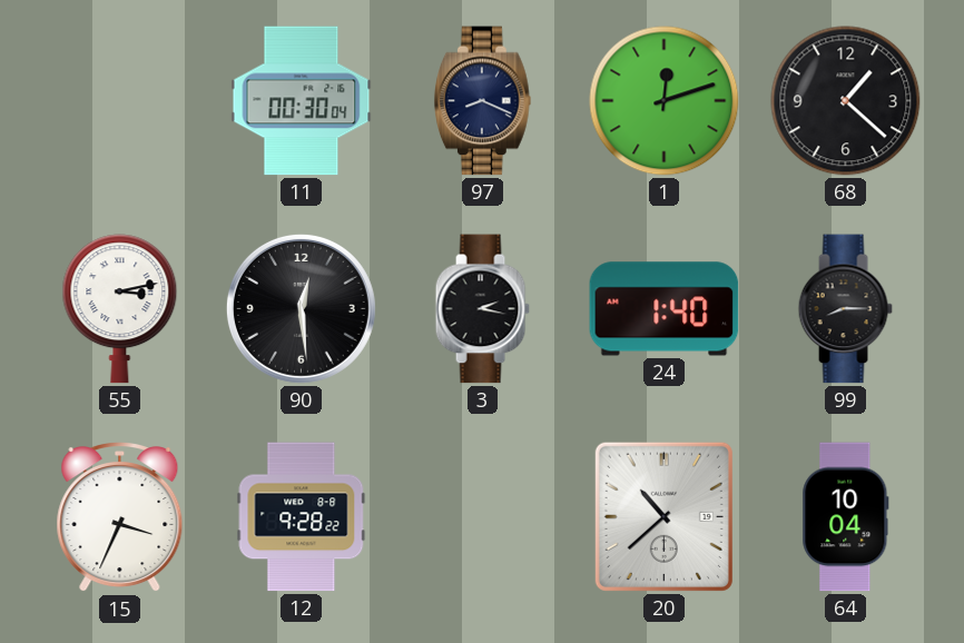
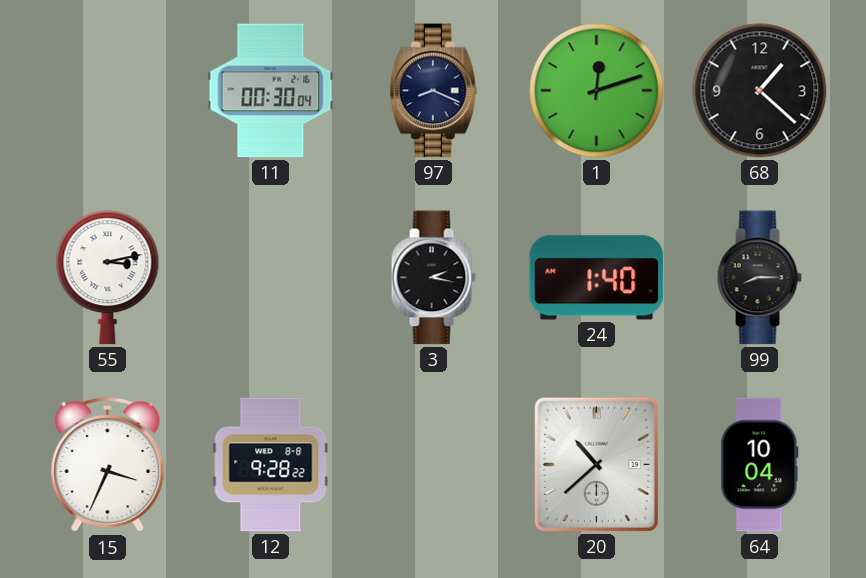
90: 12:29 -> none (301, 308)
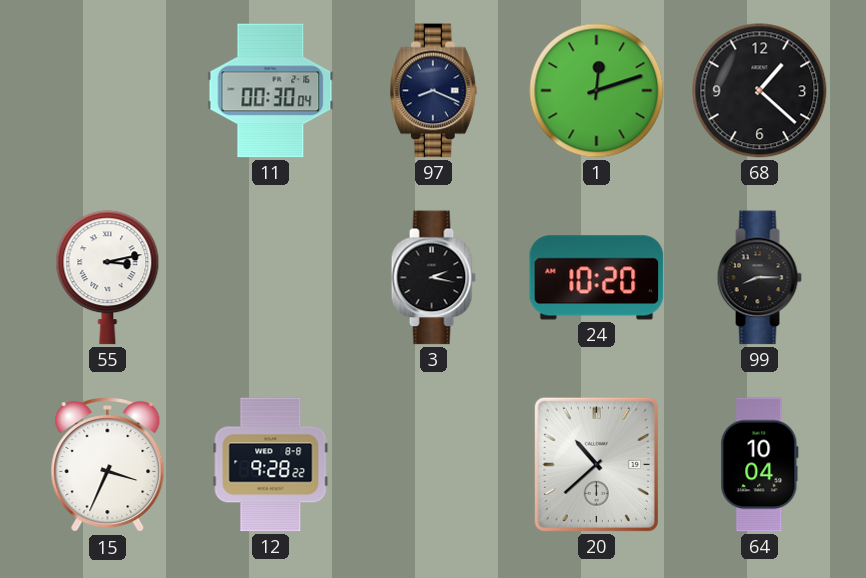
24: 1:40 -> 10:20 (597, 278)
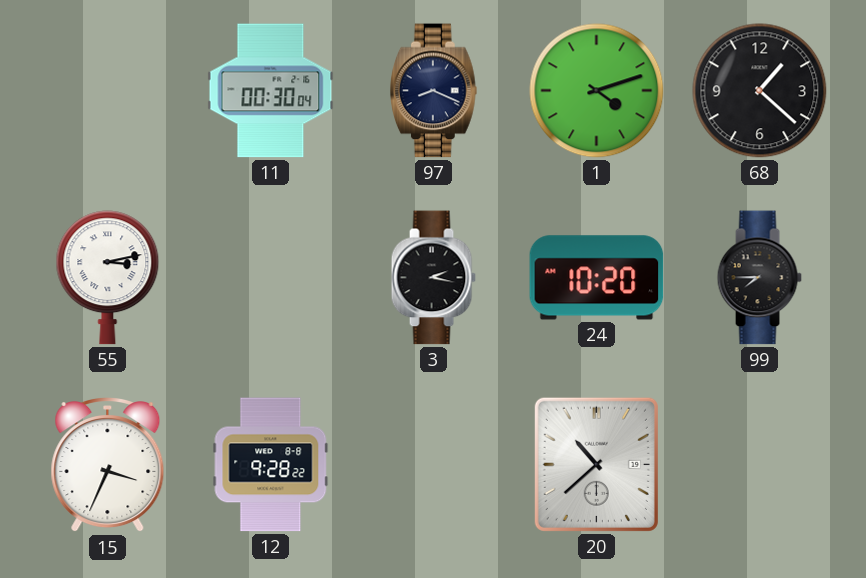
1: 12:12 -> 4:12 (597, 91)
99: 8:15 -> 7:45 (759, 278)
64: 10:04 -> none (760, 465)
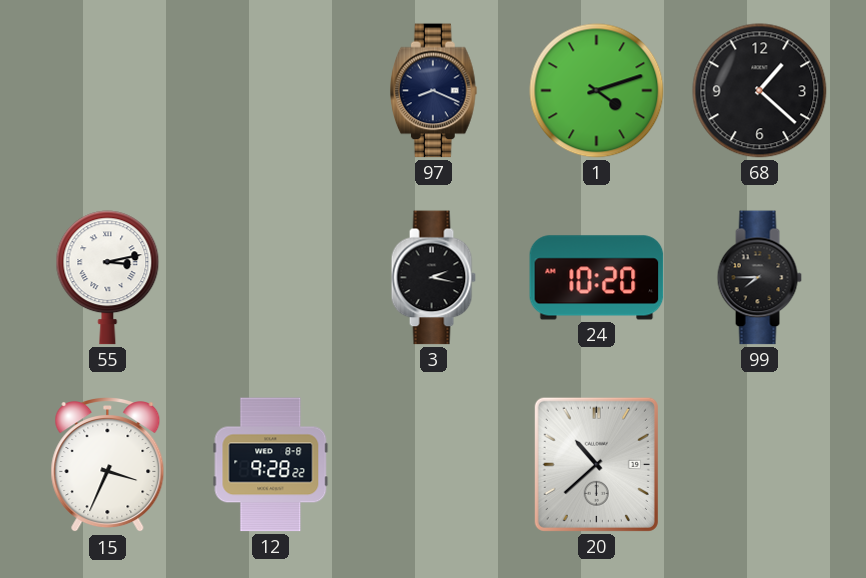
11: 00:30 -> none (271, 91)
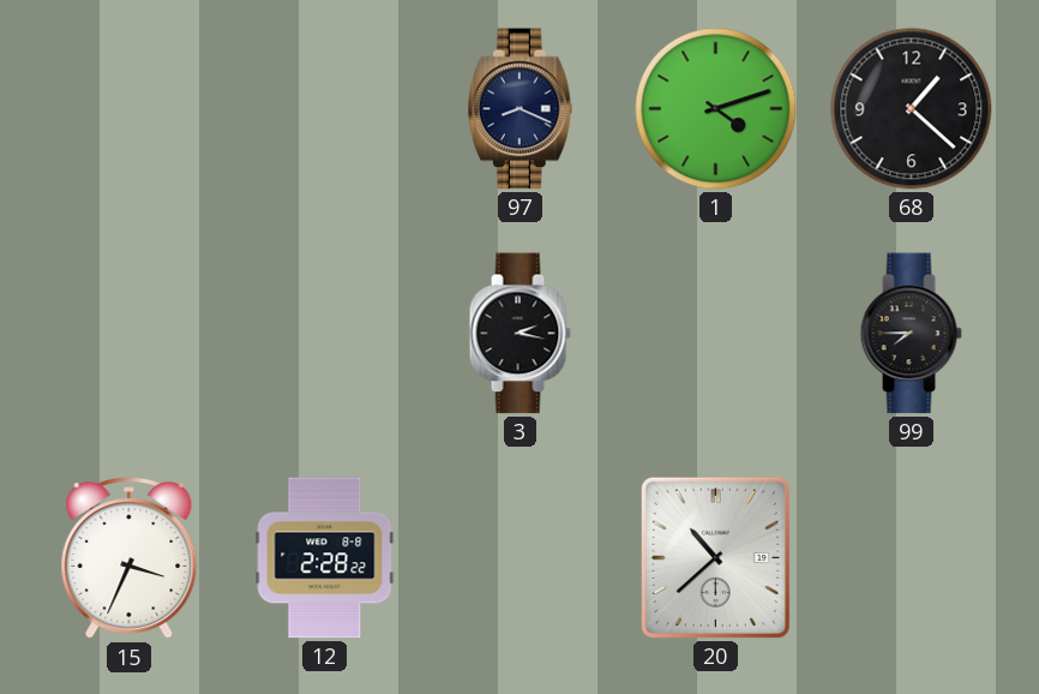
55: 3:13 -> none (108, 278)
24: 10:20 -> none (597, 278)
12: 9:28 -> 2:28 (325, 558)
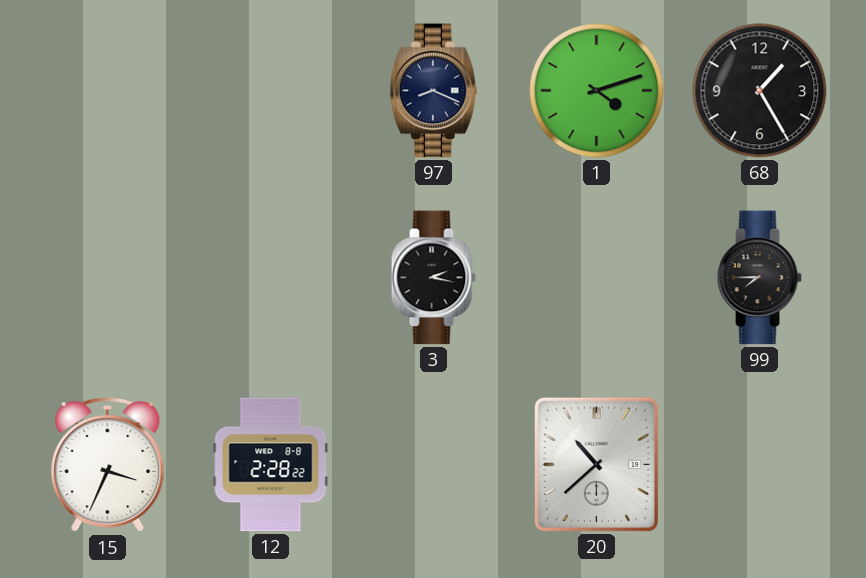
68: 1:22 -> 1:25 (760, 91)
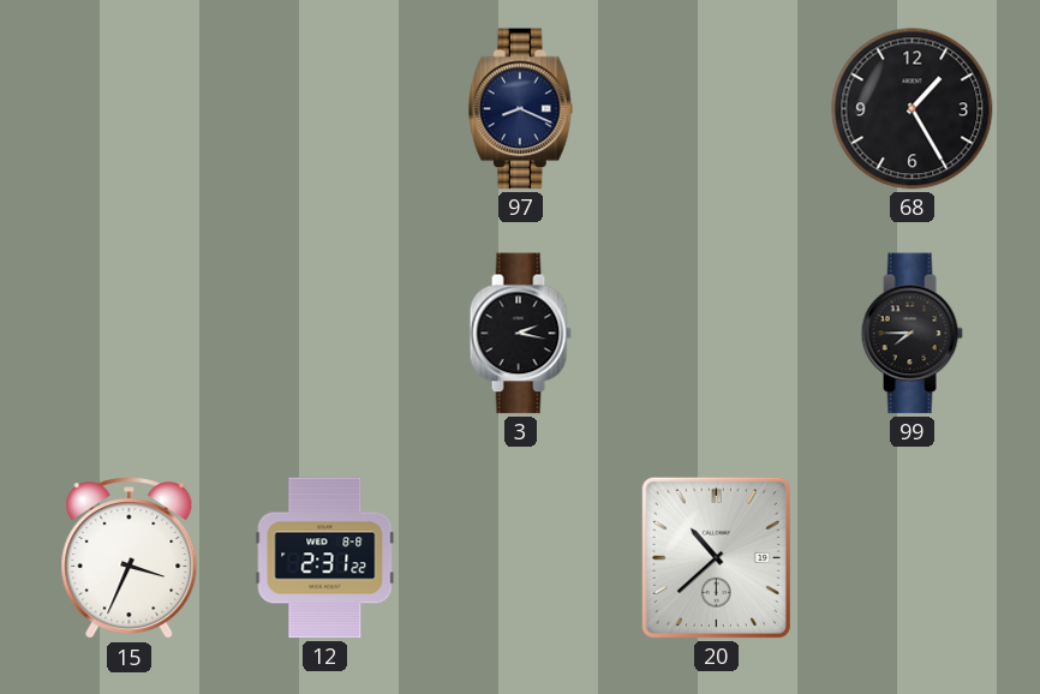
1: 4:12 -> none (597, 91)
12: 2:28 -> 2:31 (325, 558)
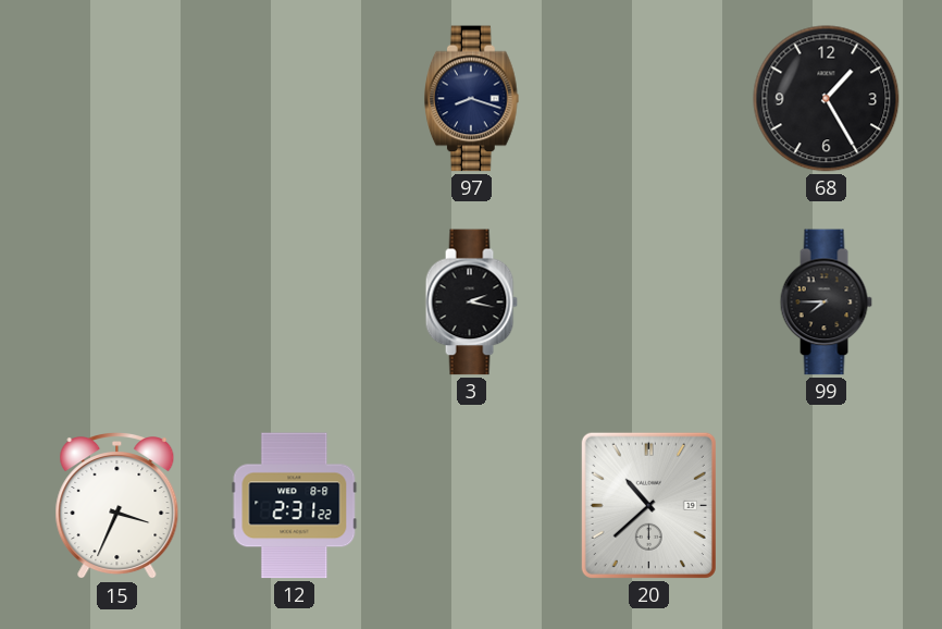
97: 8:19 -> 8:18 (472, 99)
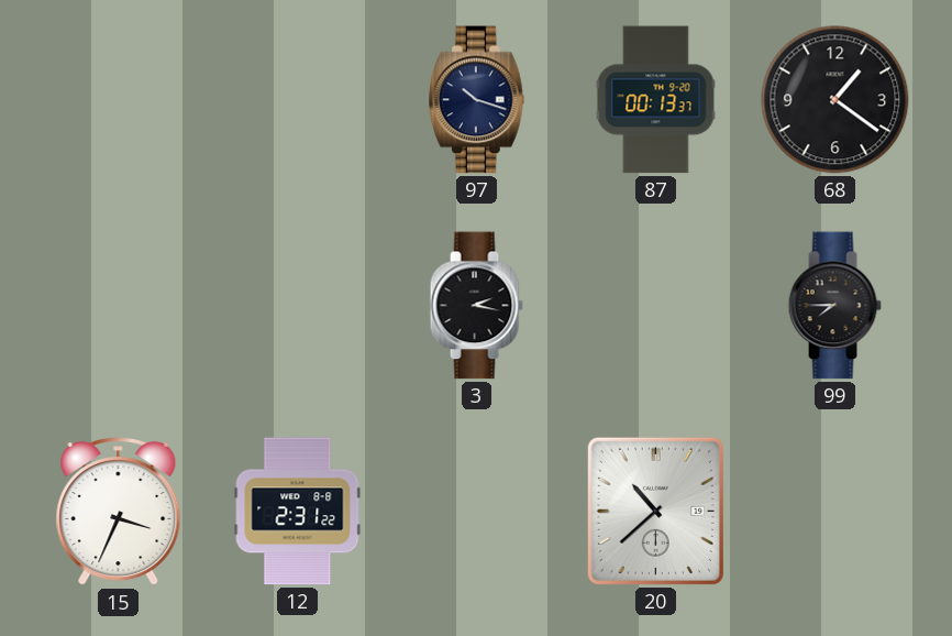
97: 8:18 -> 10:18 (477, 100)
87: none -> 00:13 (656, 100)
68: 1:25 -> 1:21 (835, 100)
